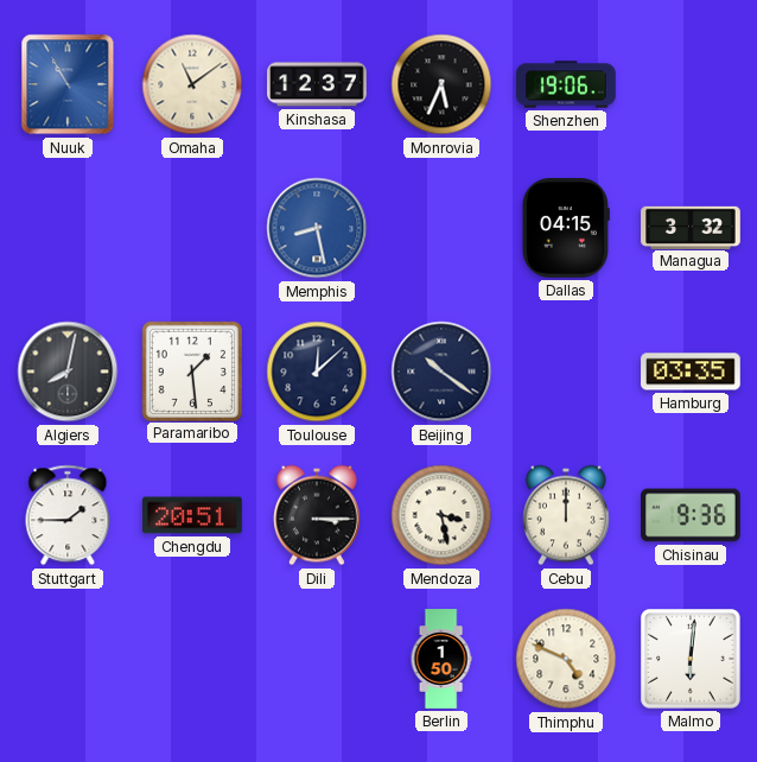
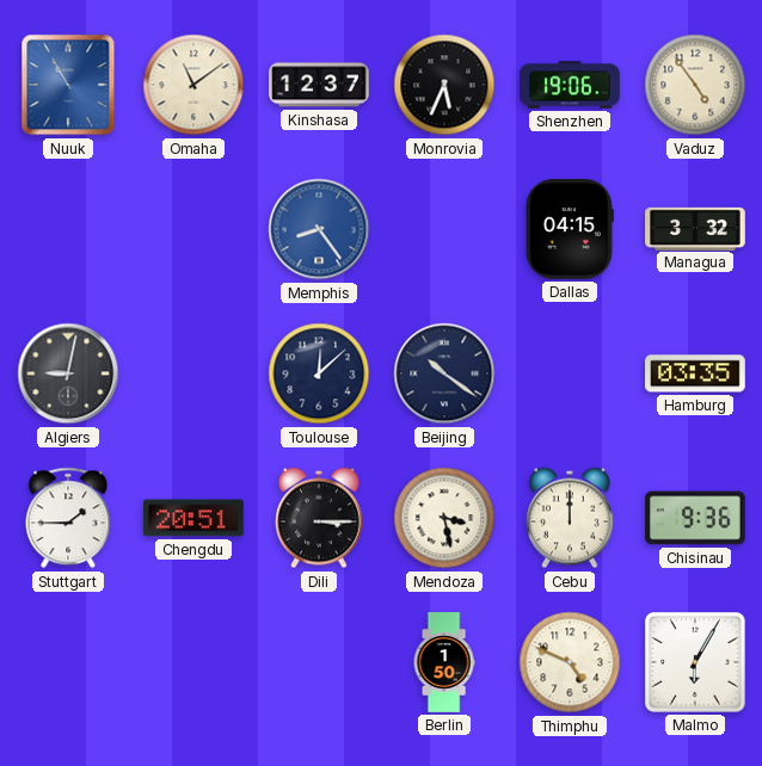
Vaduz: none -> 4:54 (695, 85)
Memphis: 8:28 -> 8:24 (319, 229)
Algiers: 8:02 -> 9:02 (68, 373)
Paramaribo: 1:29 -> none (191, 370)
Malmo: 6:01 -> 6:05 (696, 663)
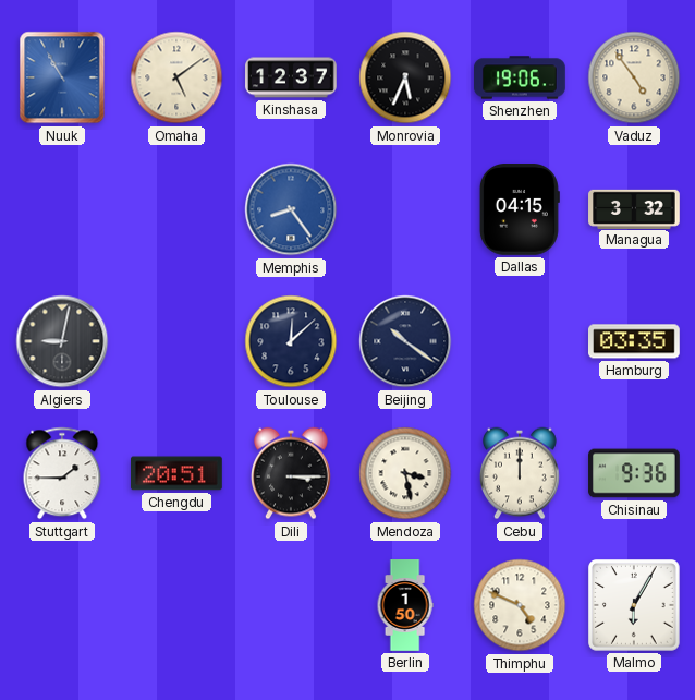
Omaha: 11:09 -> 5:09 (176, 77)
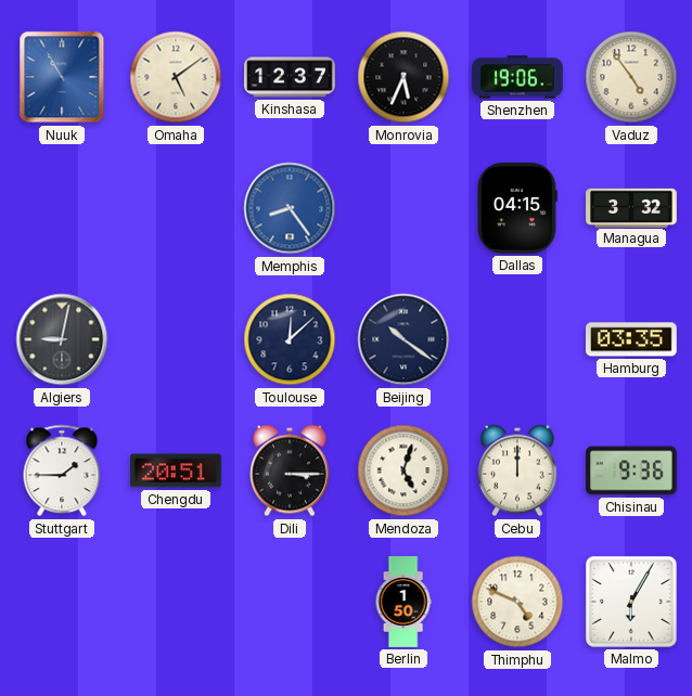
Mendoza: 3:28 -> 5:03 (403, 471)
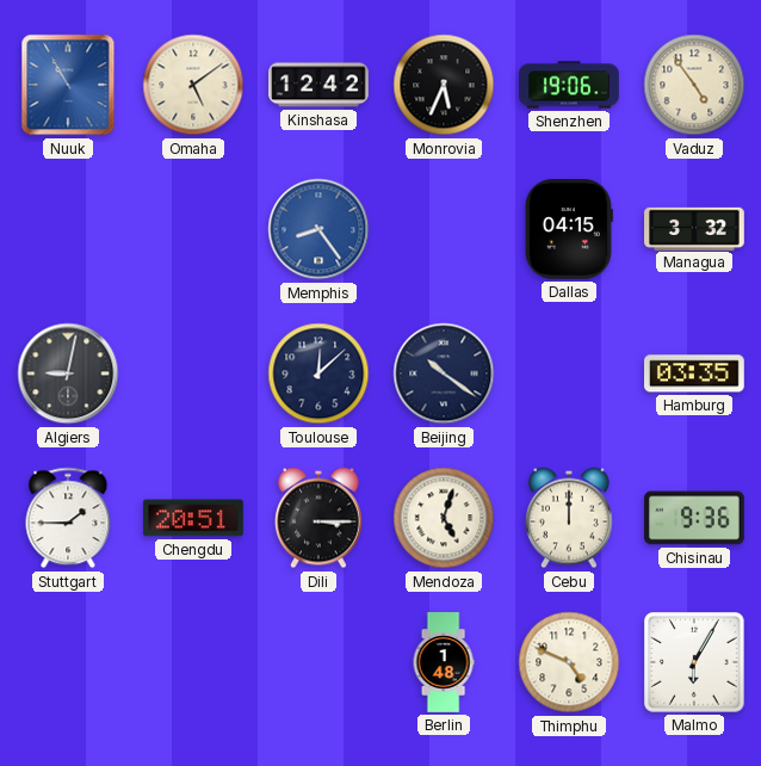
Kinshasa: 12:37 -> 12:42 (318, 85)
Berlin: 1:50 -> 1:48 (444, 662)
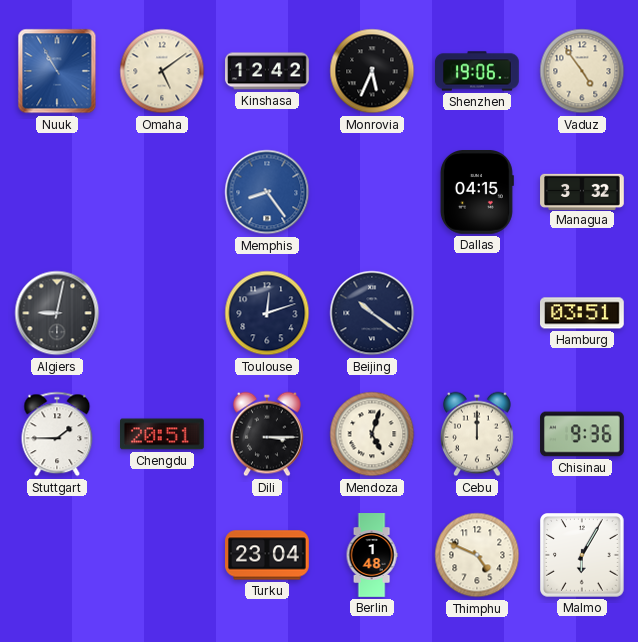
Toulouse: 12:08 -> 12:12 (267, 313)
Hamburg: 03:35 -> 03:51 (583, 313)
Turku: none -> 23:04 (267, 555)
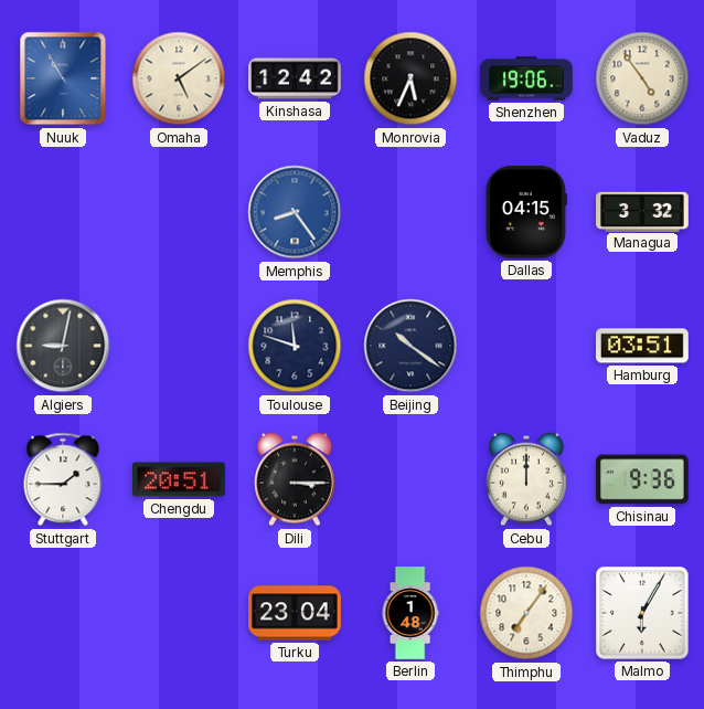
Toulouse: 12:12 -> 11:48 (295, 346)
Mendoza: 5:03 -> none (372, 434)
Thimphu: 4:49 -> 7:06 (526, 613)
